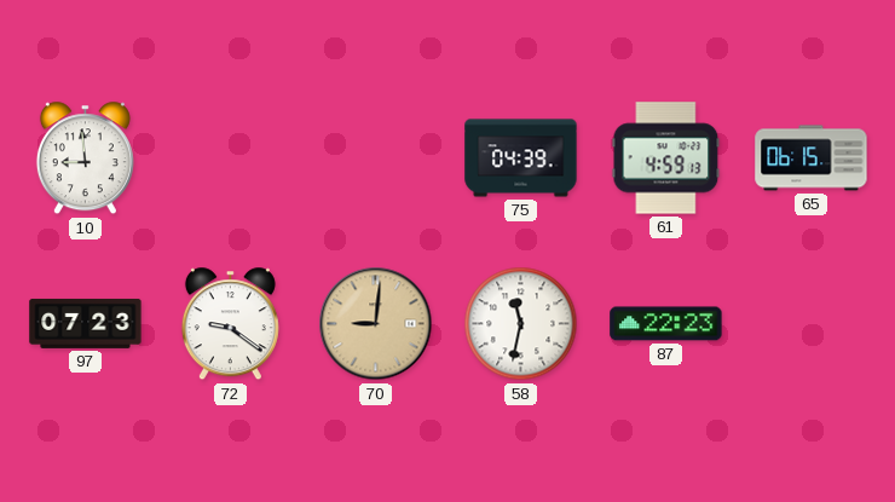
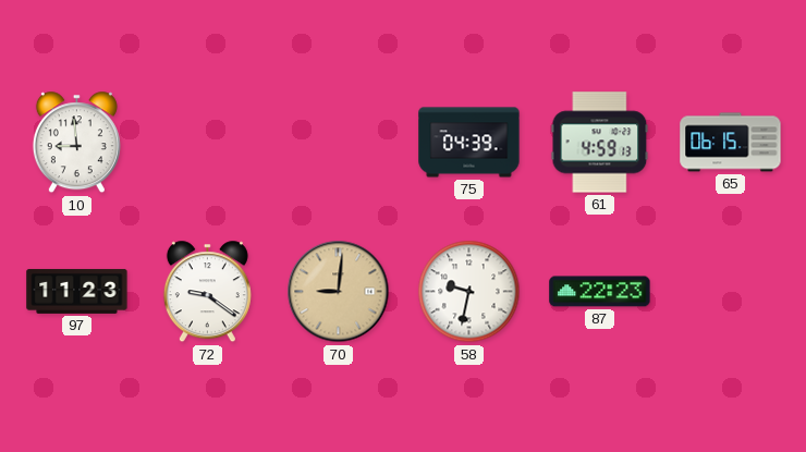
97: 07:23 -> 11:23 (77, 291)
58: 11:32 -> 9:32 (469, 292)
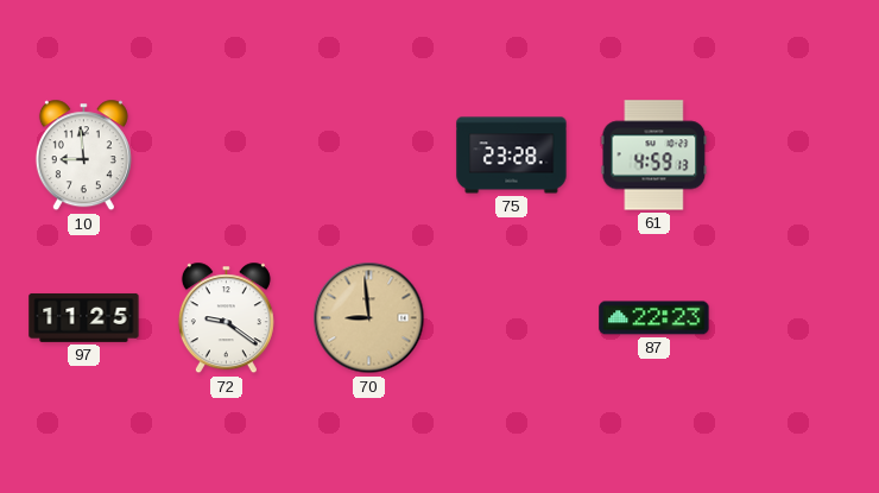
75: 04:39 -> 23:28 (512, 156)
65: 06:15 -> none (731, 143)
97: 11:23 -> 11:25 (84, 317)
70: 9:01 -> 8:59 (369, 318)
58: 9:32 -> none (469, 292)
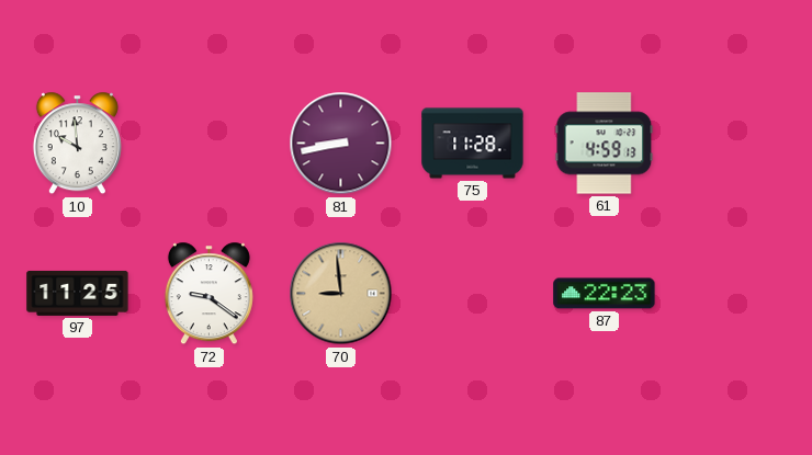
10: 8:59 -> 9:59 (77, 144)
81: none -> 8:43 (341, 144)
75: 23:28 -> 11:28 (473, 144)
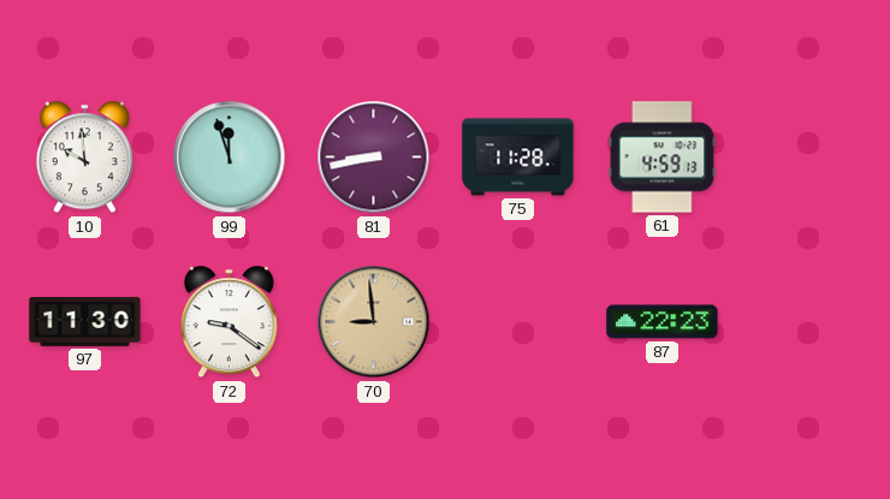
99: none -> 11:57 (230, 158)
97: 11:25 -> 11:30 (85, 321)
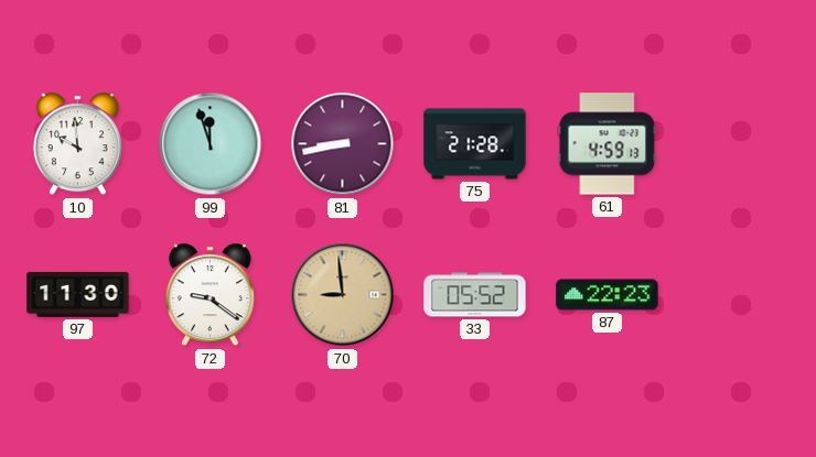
75: 11:28 -> 21:28 (475, 144)
33: none -> 05:52 (475, 295)
